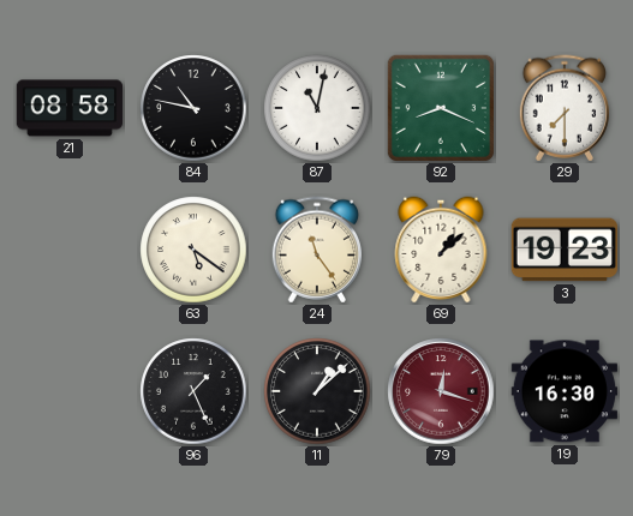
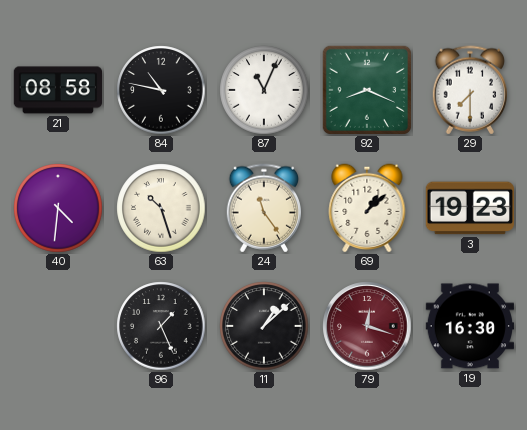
87: 11:02 -> 11:04 (264, 90)
40: none -> 4:31 (58, 208)
63: 5:21 -> 10:27 (161, 208)
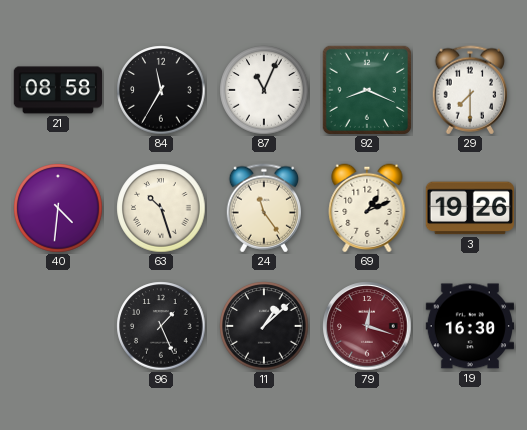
84: 10:47 -> 11:35 (161, 90)
69: 1:08 -> 1:11 (367, 208)
3: 19:23 -> 19:26 (469, 208)
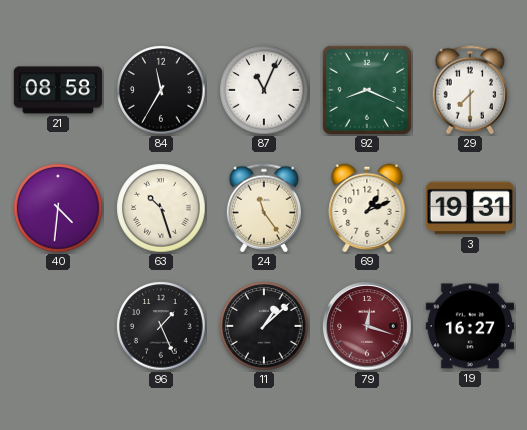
3: 19:26 -> 19:31 (469, 208)
19: 16:30 -> 16:27 (469, 326)
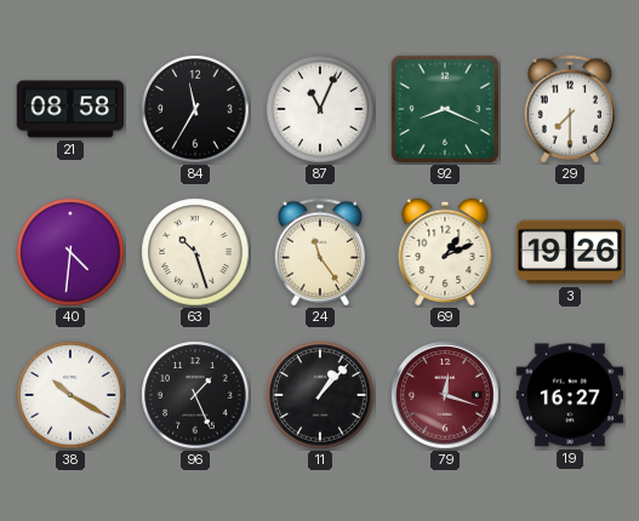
3: 19:31 -> 19:26 (569, 252)
38: none -> 10:20 (70, 395)
11: 1:08 -> 1:07 (320, 395)
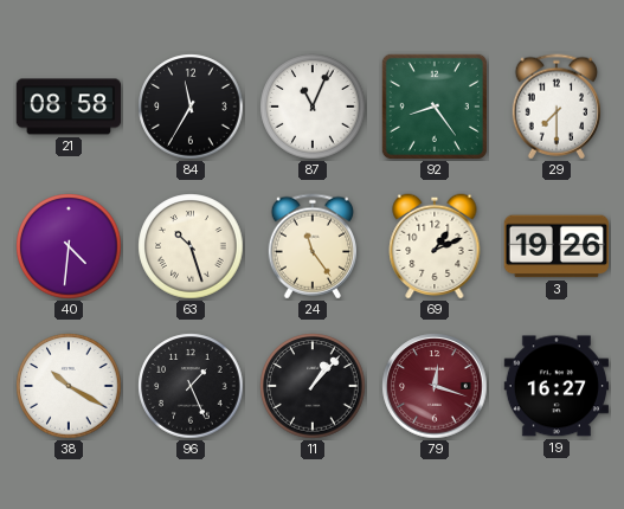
92: 8:19 -> 8:24 (435, 107)
